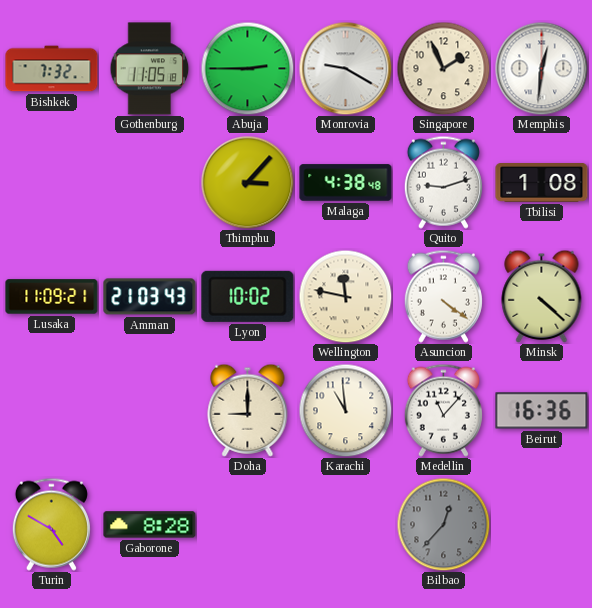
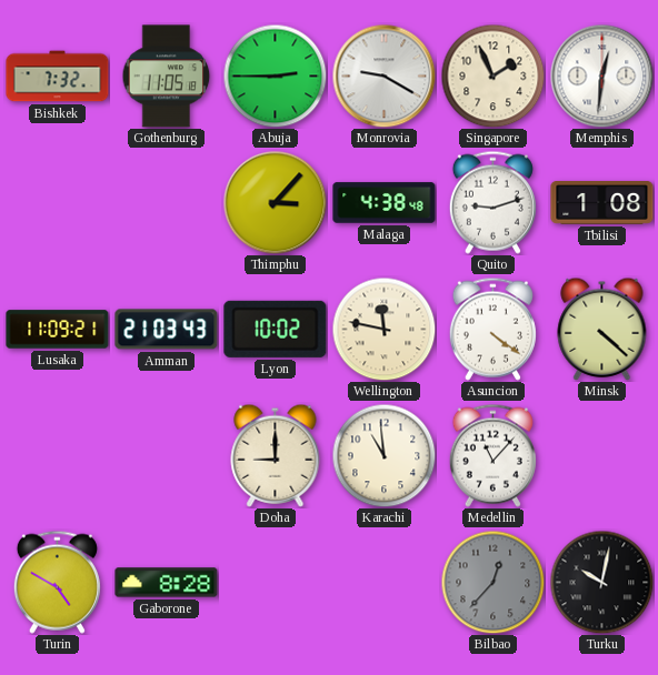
Beirut: 16:36 -> none (542, 411)
Turku: none -> 10:02 (601, 582)
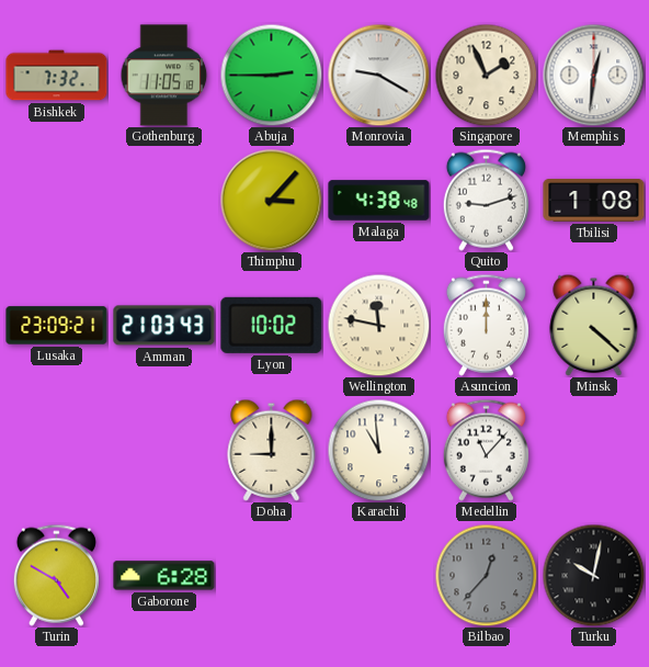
Lusaka: 11:09 -> 23:09 (57, 326)
Asuncion: 4:21 -> 12:00 (486, 325)
Gaborone: 8:28 -> 6:28 (164, 576)
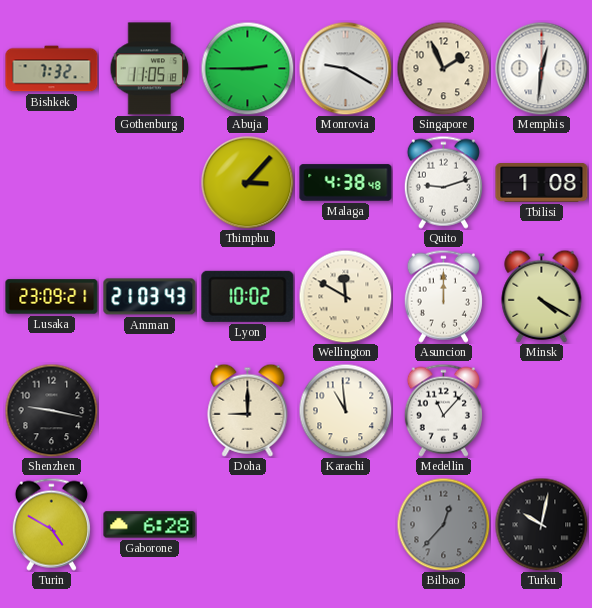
Wellington: 11:47 -> 11:50 (345, 296)
Minsk: 4:22 -> 4:20 (542, 296)
Shenzhen: none -> 9:17 (51, 410)
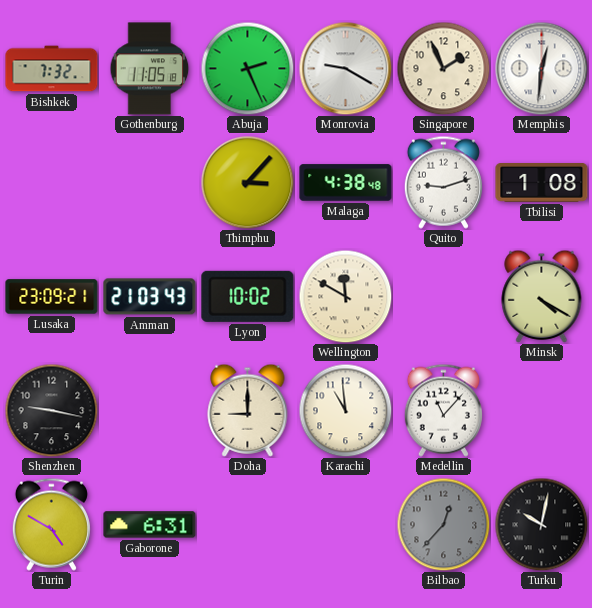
Abuja: 2:45 -> 2:26 (247, 68)
Asuncion: 12:00 -> none (443, 296)
Gaborone: 6:28 -> 6:31 (150, 525)
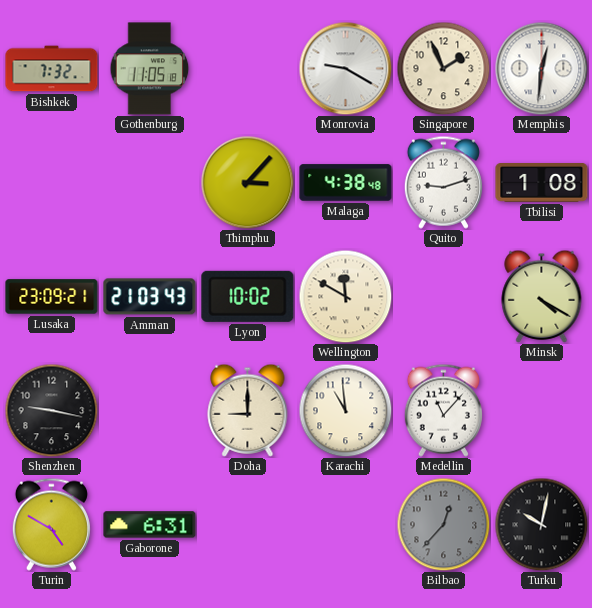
Abuja: 2:26 -> none (247, 68)
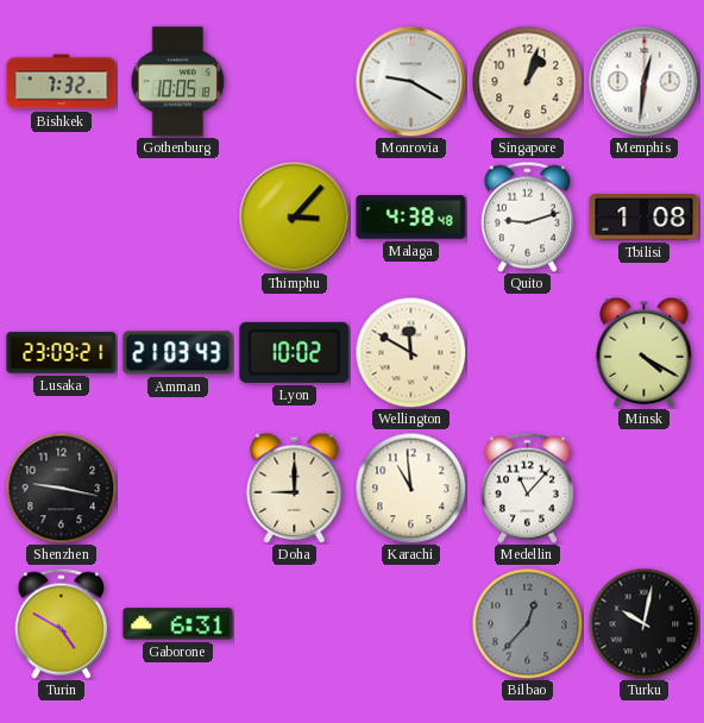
Gothenburg: 11:05 -> 10:05 (178, 82)
Singapore: 1:56 -> 1:03 (527, 81)
